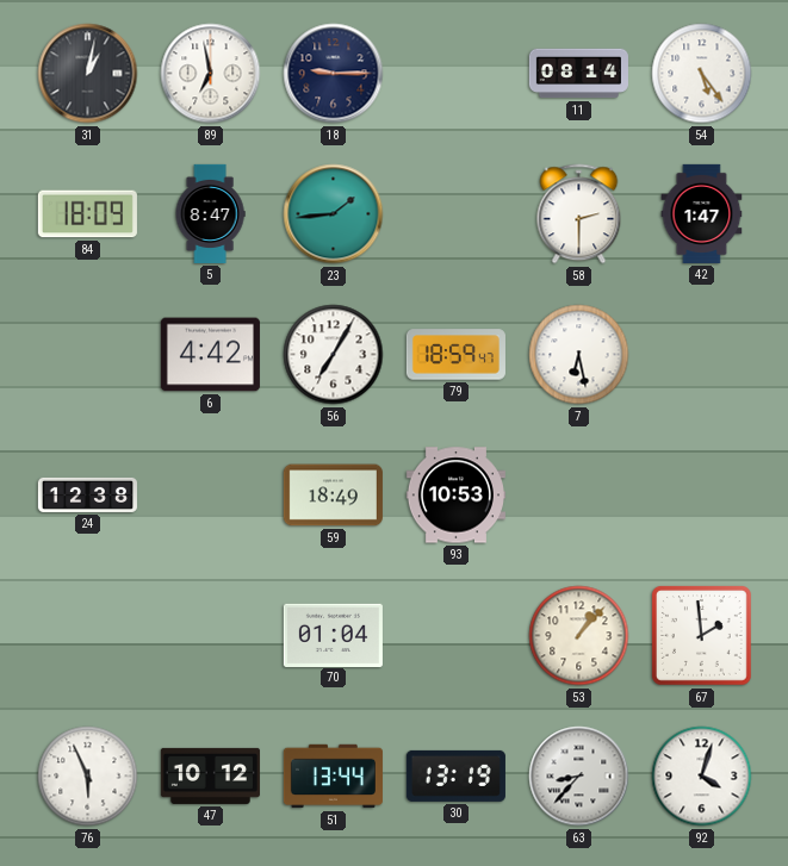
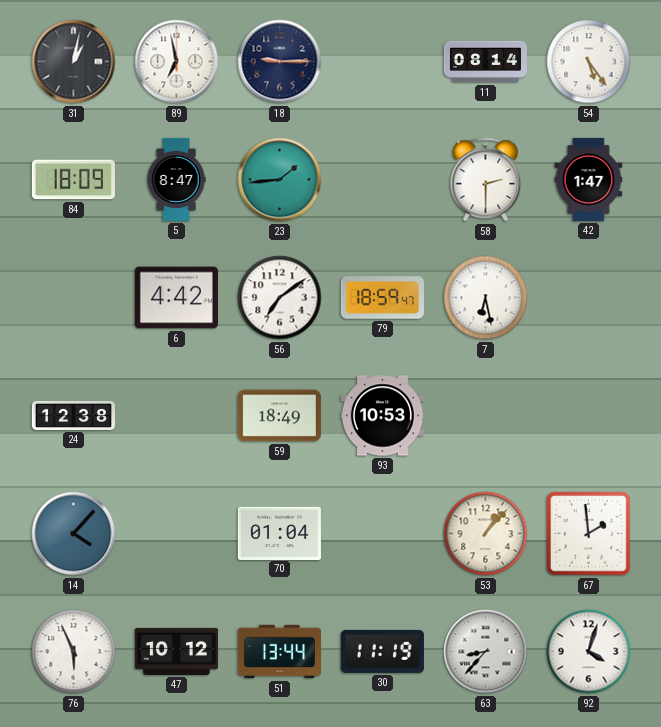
56: 7:05 -> 7:09 (280, 298)
14: none -> 4:07 (74, 534)
30: 13:19 -> 11:19 (382, 651)
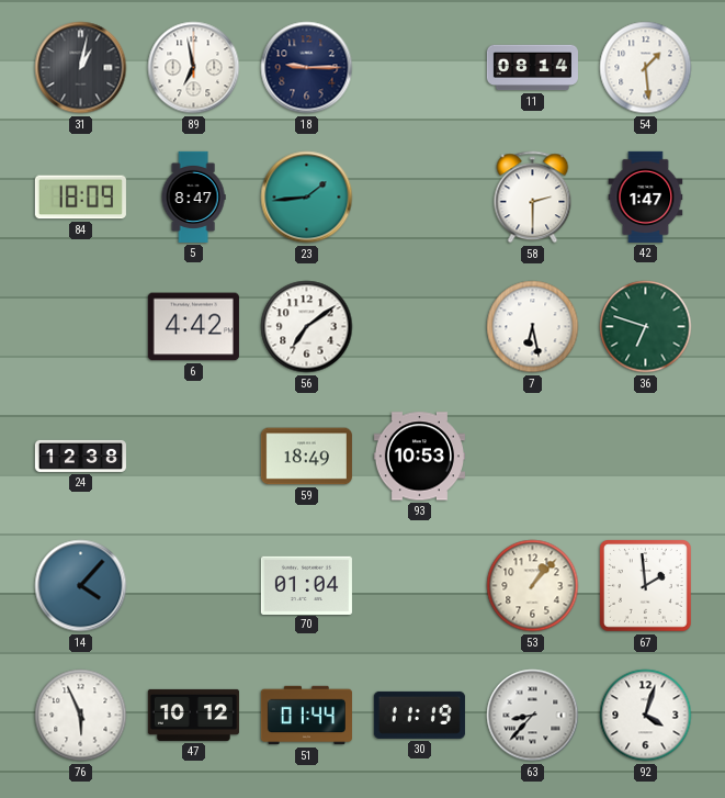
54: 5:24 -> 1:29 (646, 68)
79: 18:59 -> none (382, 298)
36: none -> 6:48 (646, 327)
51: 13:44 -> 01:44 (306, 716)
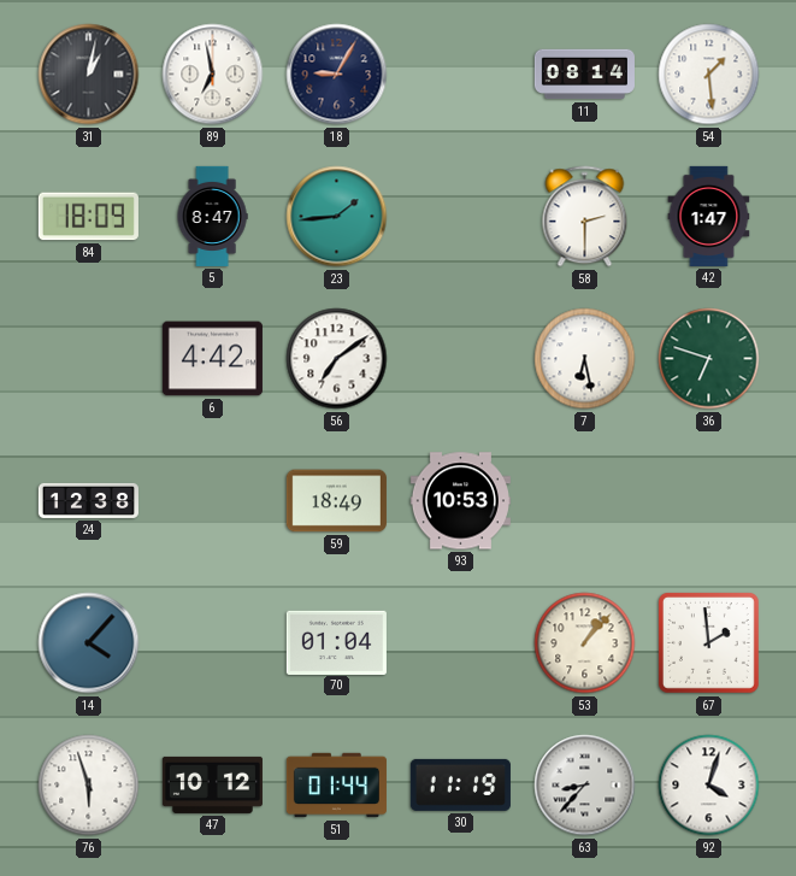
18: 9:15 -> 9:05 (337, 75)
76: 5:56 -> 5:57 (89, 786)
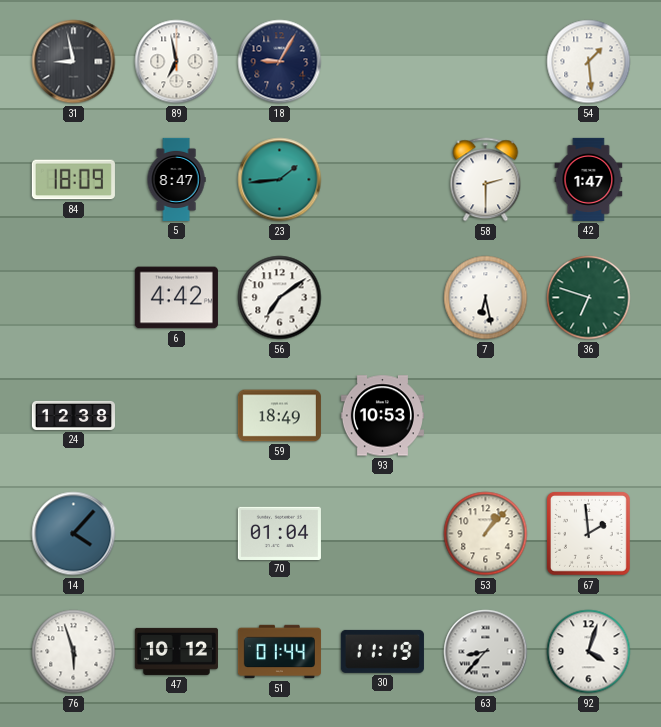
31: 1:02 -> 8:58 (74, 62)
11: 08:14 -> none (584, 75)
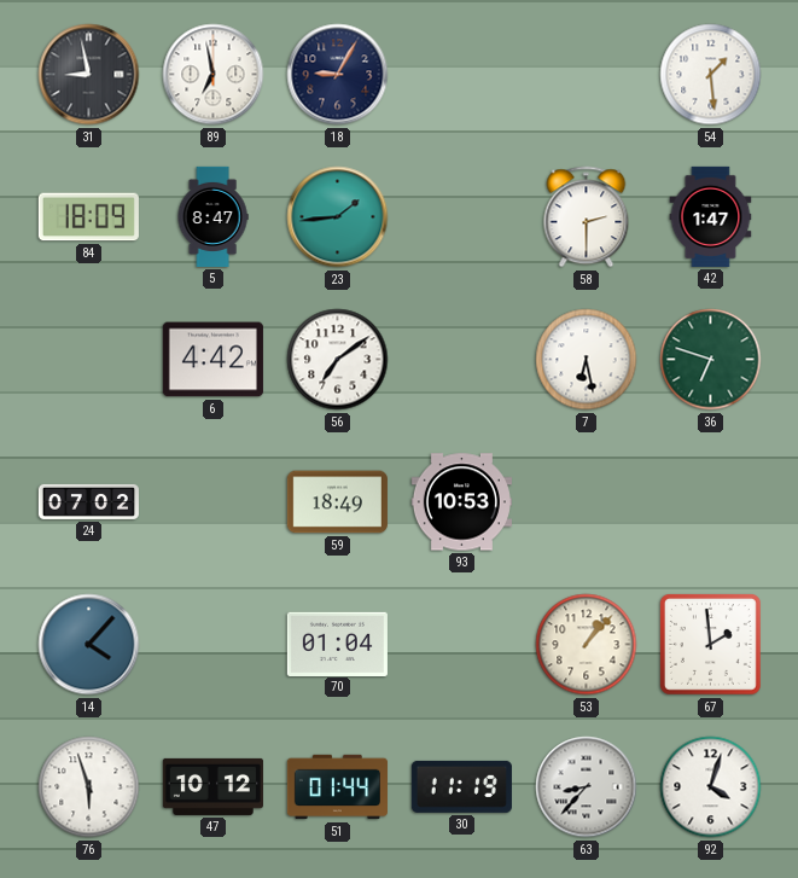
24: 12:38 -> 07:02 (88, 501)
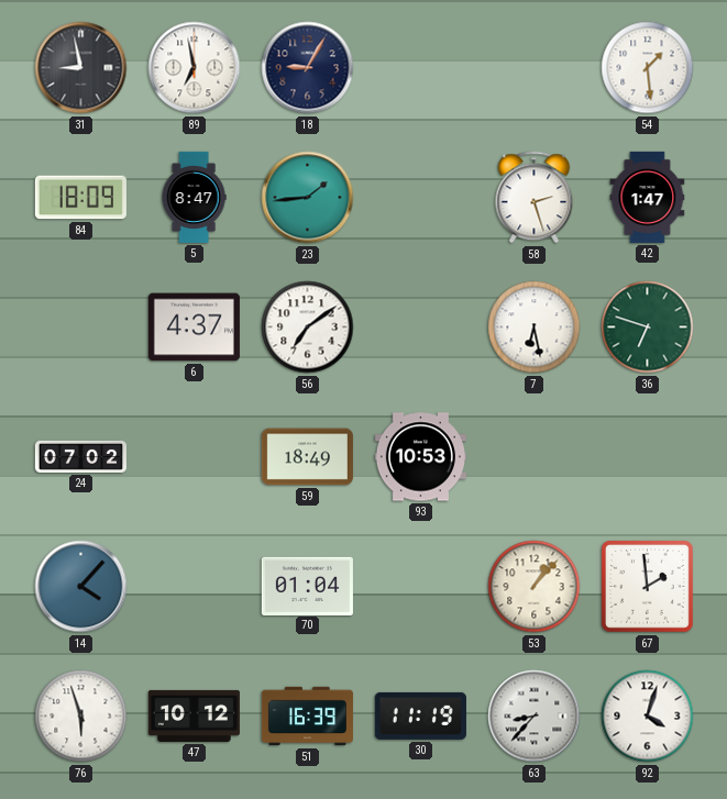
58: 2:30 -> 2:27 (535, 198)
6: 4:42 -> 4:37 (194, 328)
51: 01:44 -> 16:39 (307, 717)
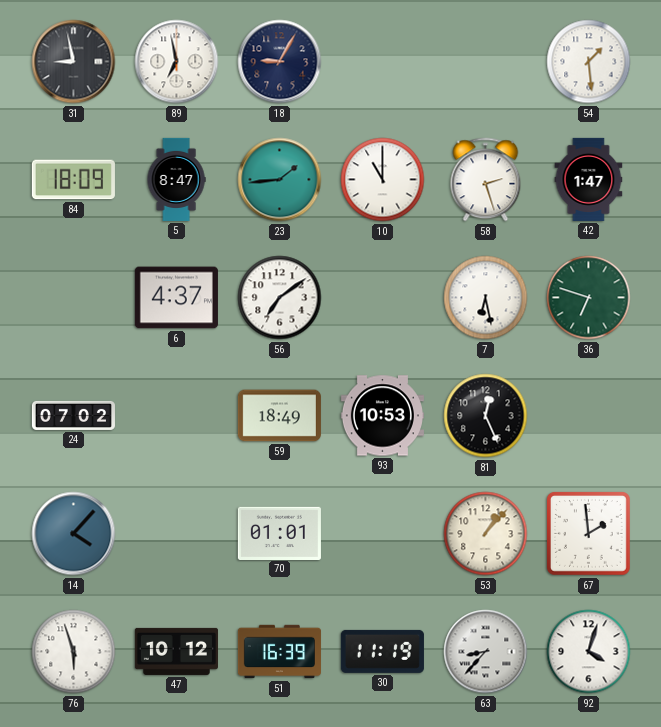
10: none -> 11:00 (383, 180)
81: none -> 12:26 (486, 416)
70: 01:04 -> 01:01 (279, 533)
